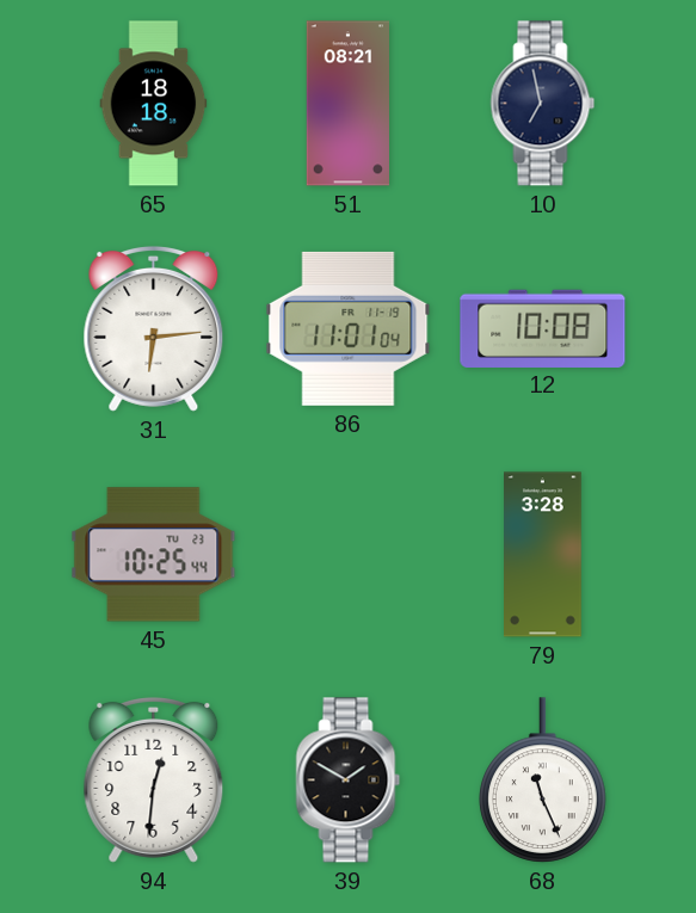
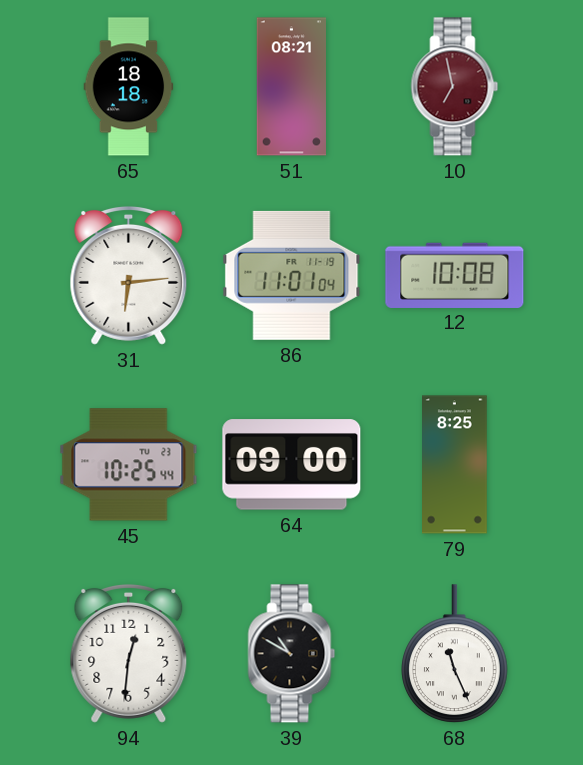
10 dial: navy -> burgundy (455, 87)
64: none -> 09:00 (292, 465)
79: 3:28 -> 8:25 (455, 465)
39: 1:50 -> 10:50 (292, 654)
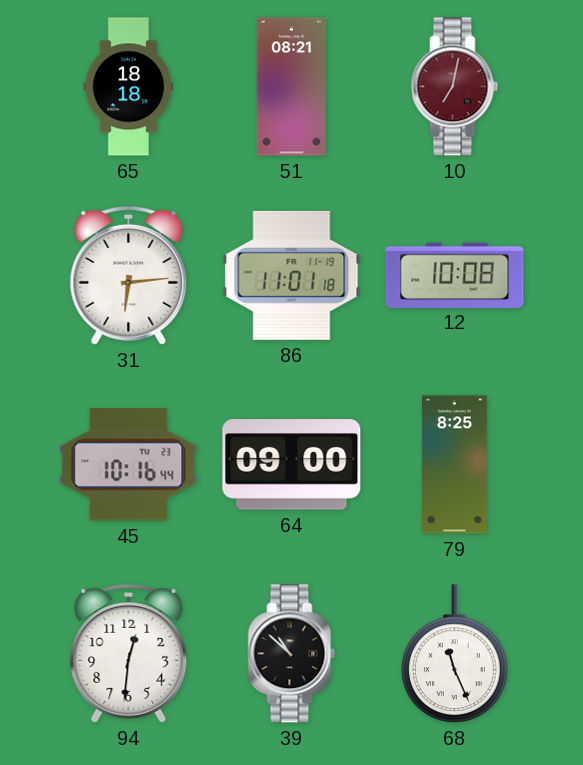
10: 6:58 -> 7:02 (455, 87)
86: 11:01:04 -> 11:01:18 (292, 275)
45: 10:25 -> 10:16 (129, 465)
39: 10:50 -> 10:52 (292, 654)
